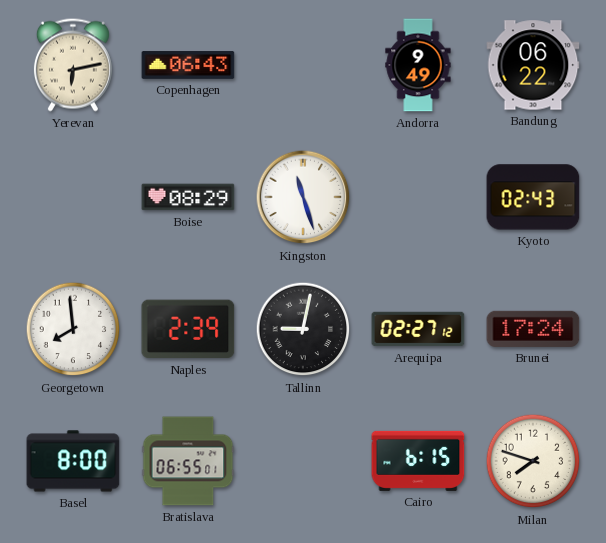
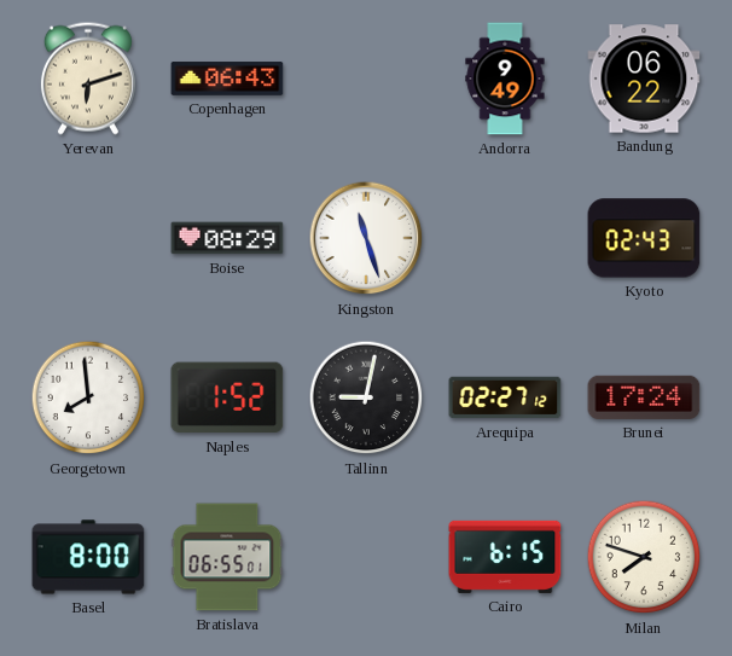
Yerevan: 6:13 -> 6:12 (88, 79)
Naples: 2:39 -> 1:52 (227, 397)
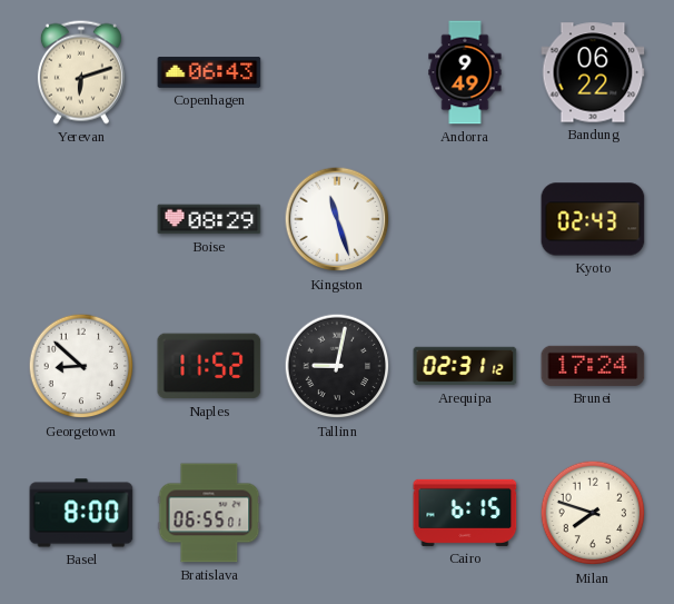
Georgetown: 7:59 -> 8:52 (81, 366)
Naples: 1:52 -> 11:52 (209, 366)
Arequipa: 02:27 -> 02:31 (465, 366)
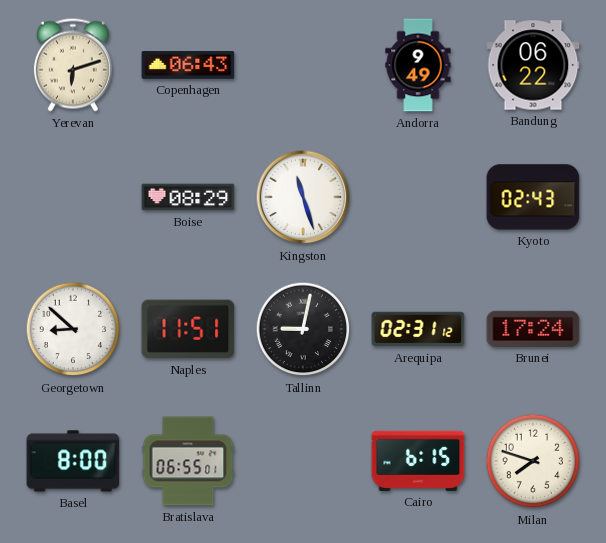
Naples: 11:52 -> 11:51 (188, 329)
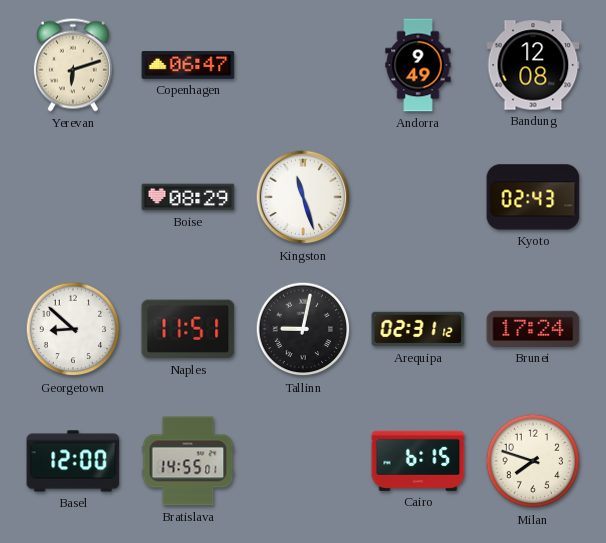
Copenhagen: 06:43 -> 06:47 (188, 65)
Bandung: 06:22 -> 12:08 (533, 65)
Basel: 8:00 -> 12:00 (73, 461)
Bratislava: 06:55 -> 14:55 (188, 461)
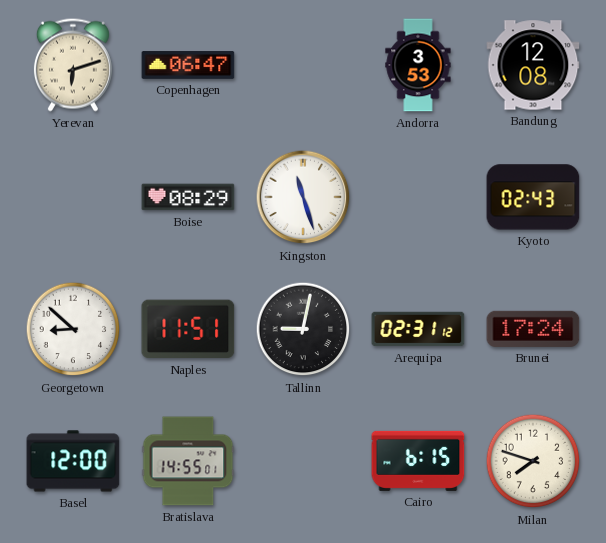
Andorra: 9:49 -> 3:53 (418, 65)
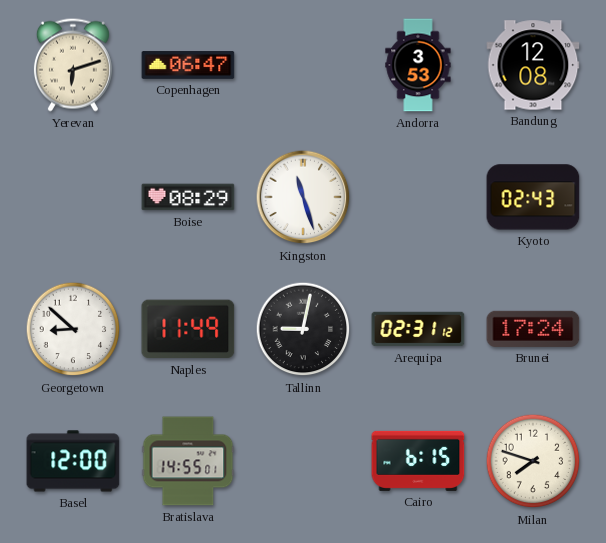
Naples: 11:51 -> 11:49 (188, 329)
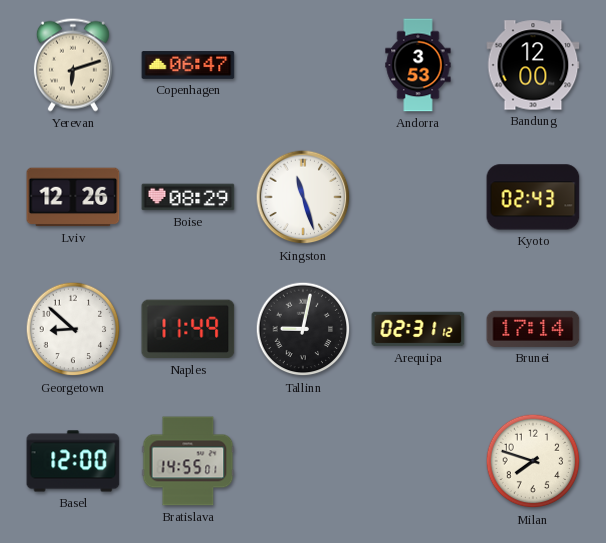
Bandung: 12:08 -> 12:00 (533, 65)
Lviv: none -> 12:26 (73, 197)
Brunei: 17:24 -> 17:14 (533, 329)
Cairo: 6:15 -> none (418, 461)
